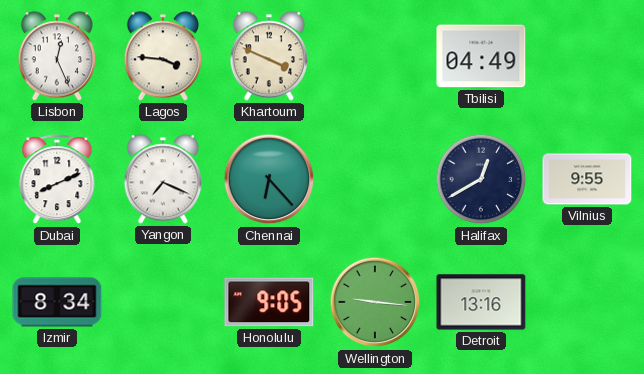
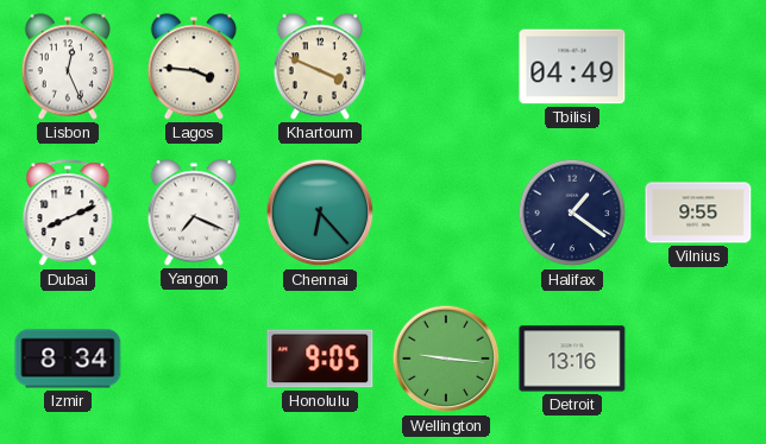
Halifax: 12:40 -> 1:21 (572, 213)
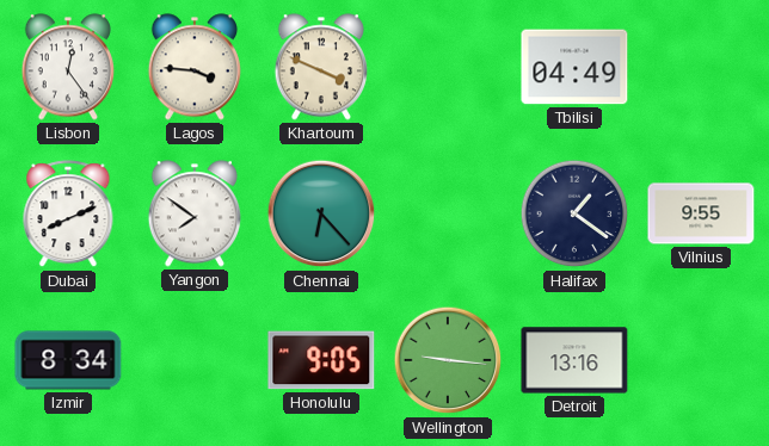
Lisbon: 12:26 -> 12:24 (67, 67)
Yangon: 7:19 -> 7:51 (193, 213)
